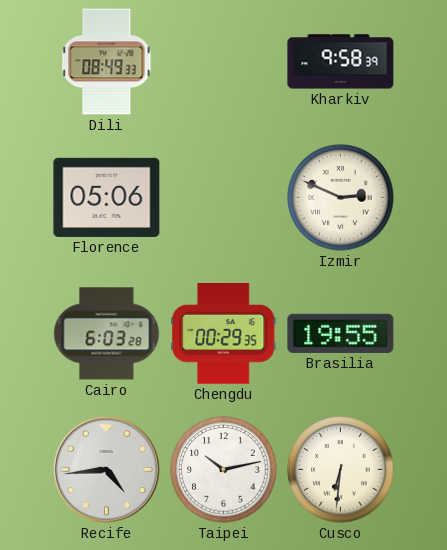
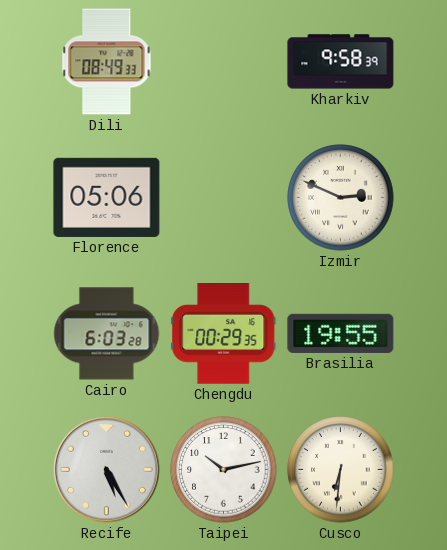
Recife: 4:44 -> 5:25 (106, 469)
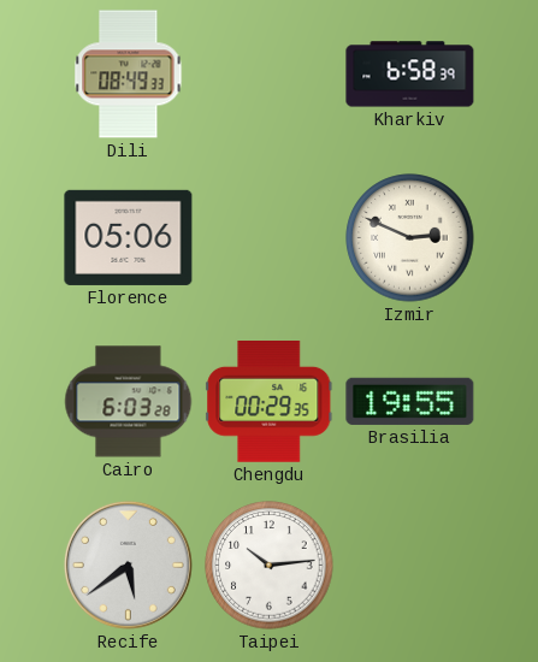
Kharkiv: 9:58 -> 6:58 (410, 75)
Recife: 5:25 -> 5:39 (128, 565)
Taipei: 10:13 -> 10:14 (270, 566)
Cusco: 6:31 -> none (341, 470)
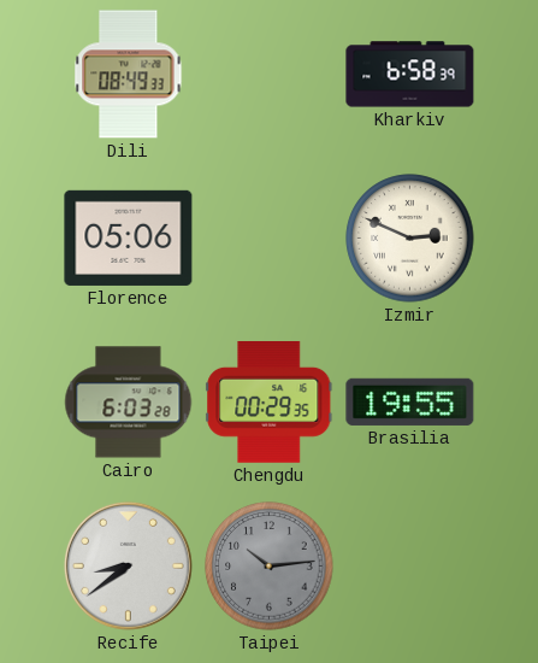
Recife: 5:39 -> 8:39 (128, 565)
Taipei dial: white -> grey (270, 567)
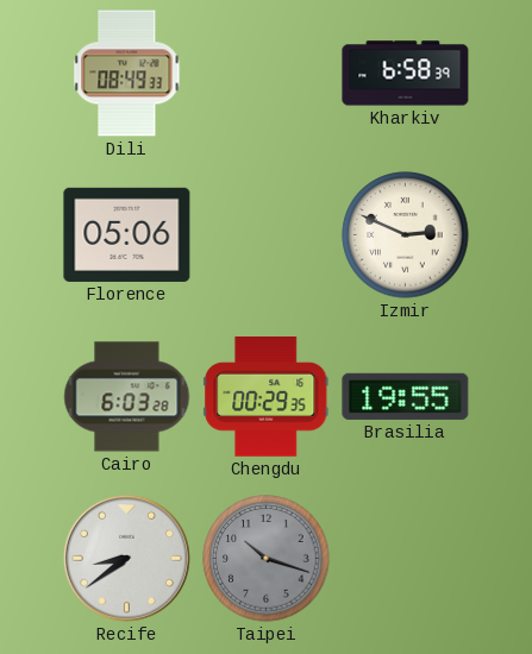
Taipei: 10:14 -> 10:18 (267, 559)
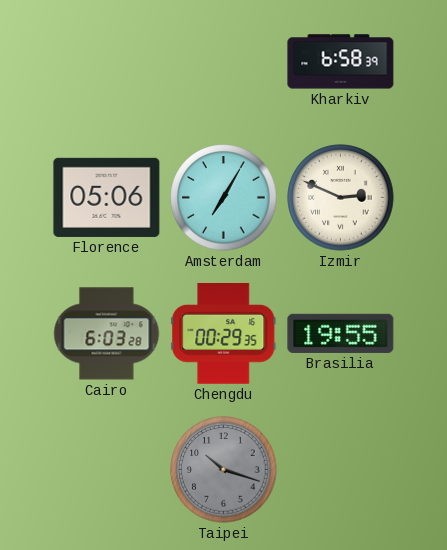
Dili: 08:49 -> none (127, 74)
Amsterdam: none -> 7:05 (224, 198)
Recife: 8:39 -> none (126, 558)
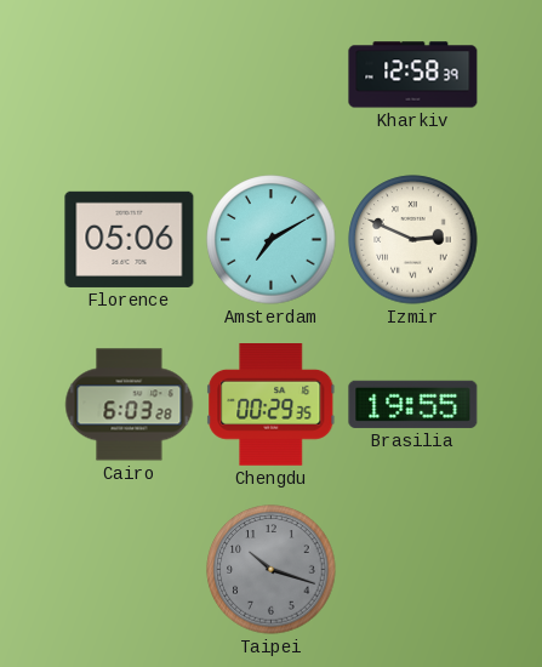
Kharkiv: 6:58 -> 12:58 (413, 75)
Amsterdam: 7:05 -> 7:10 (272, 240)
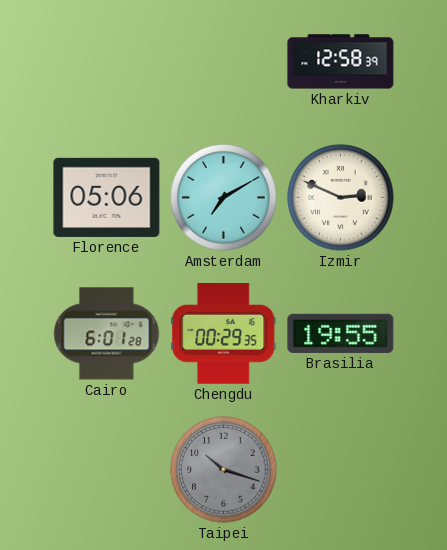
Cairo: 6:03 -> 6:01 (107, 334)
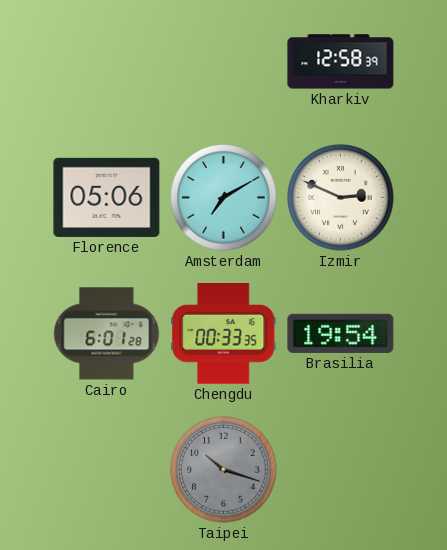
Chengdu: 00:29 -> 00:33 (224, 334)
Brasilia: 19:55 -> 19:54 (341, 333)
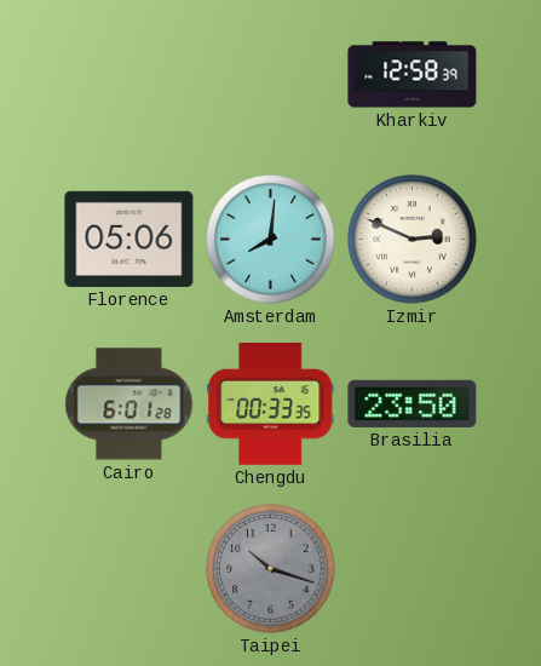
Amsterdam: 7:10 -> 8:01 (271, 240)
Brasilia: 19:54 -> 23:50 (413, 403)
